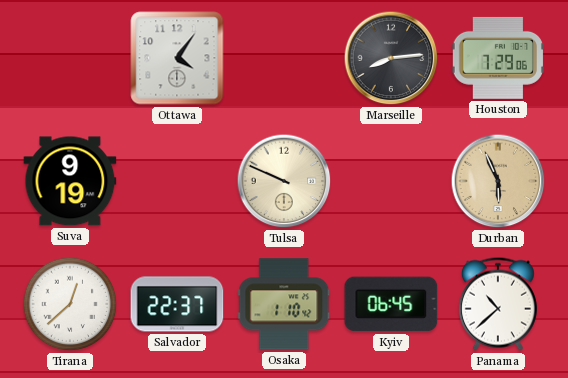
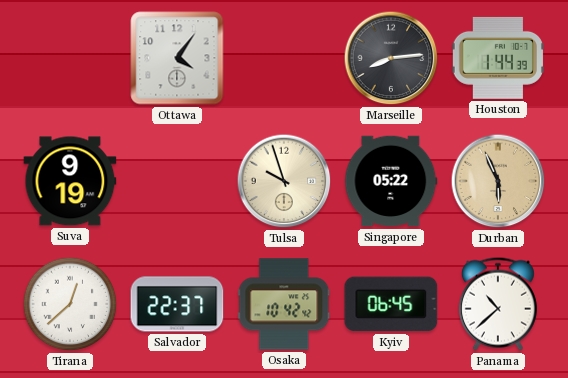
Houston: 7:29 -> 1:44 (498, 58)
Tulsa: 9:49 -> 9:57 (284, 181)
Singapore: none -> 05:22 (391, 181)
Osaka: 1:10 -> 10:42 (284, 304)
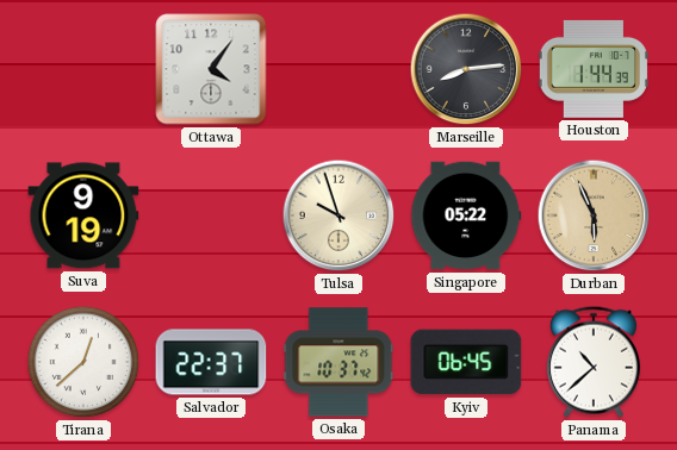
Osaka: 10:42 -> 10:37 (338, 362)
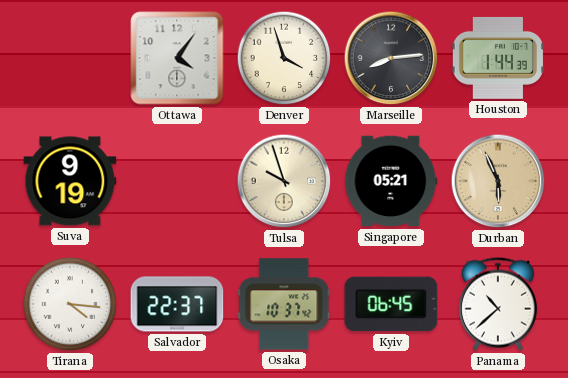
Denver: none -> 3:57 (284, 58)
Singapore: 05:22 -> 05:21 (391, 181)
Tirana: 12:38 -> 4:16 (70, 304)
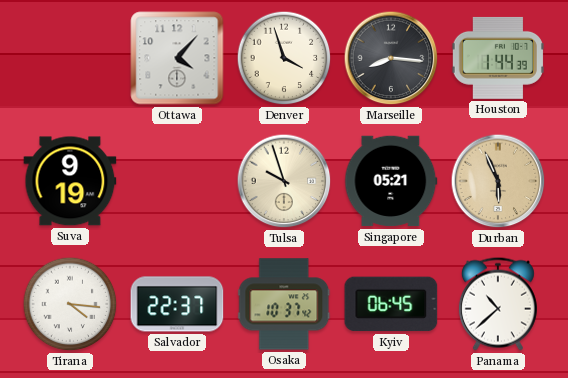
Ottawa: 4:06 -> 4:07 (177, 58)
Marseille: 8:14 -> 8:16 (391, 58)
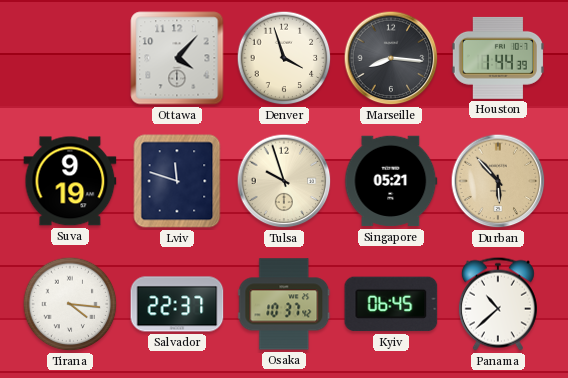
Lviv: none -> 11:48 (177, 181)
Durban: 5:56 -> 5:53 (498, 181)
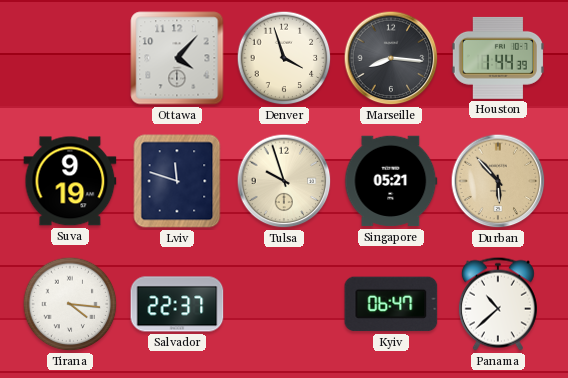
Osaka: 10:37 -> none (284, 304)
Kyiv: 06:45 -> 06:47 (391, 304)
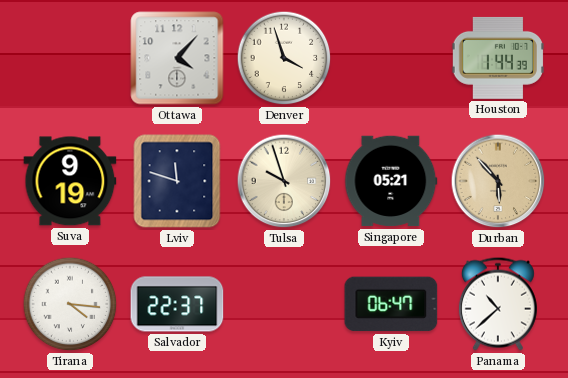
Marseille: 8:16 -> none (391, 58)
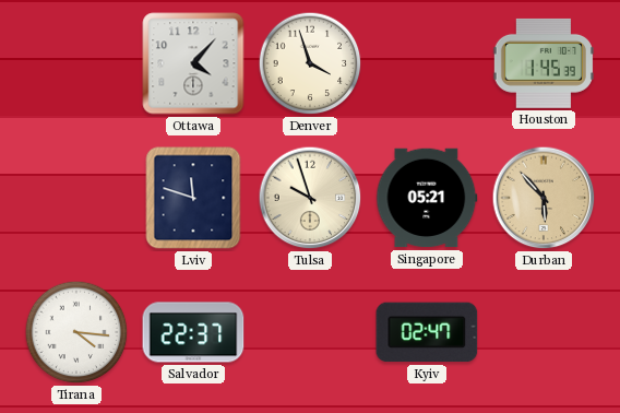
Houston: 1:44 -> 1:45 (544, 63)
Suva: 9:19 -> none (70, 181)
Kyiv: 06:47 -> 02:47 (427, 332)
Panama: 10:38 -> none (498, 304)
